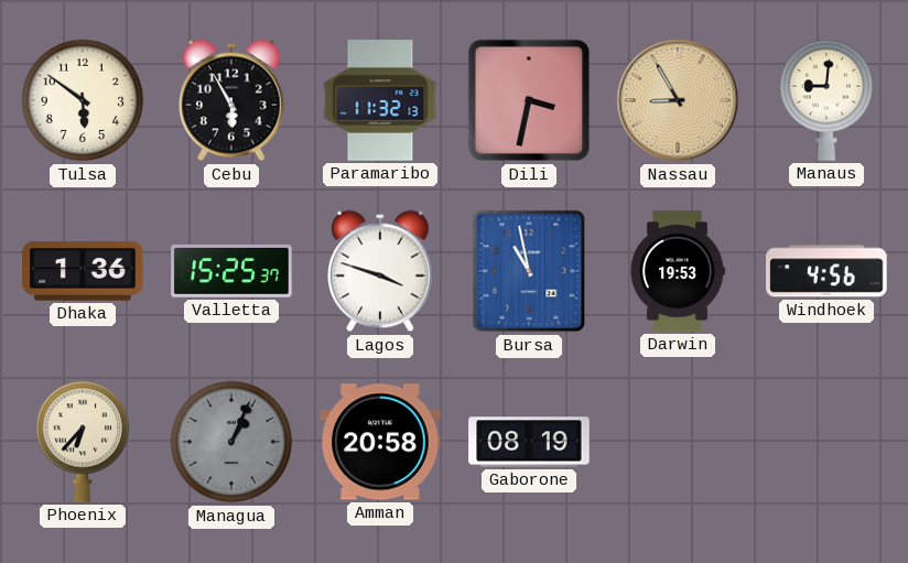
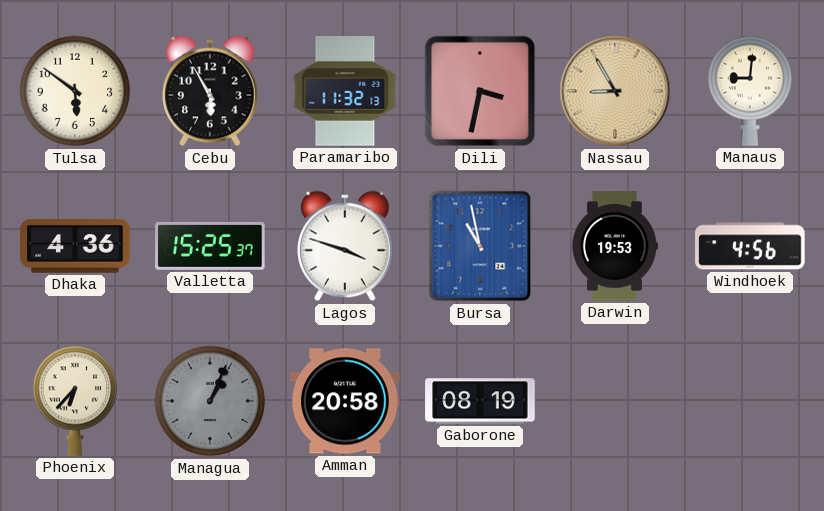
Dhaka: 1:36 -> 4:36 (75, 246)
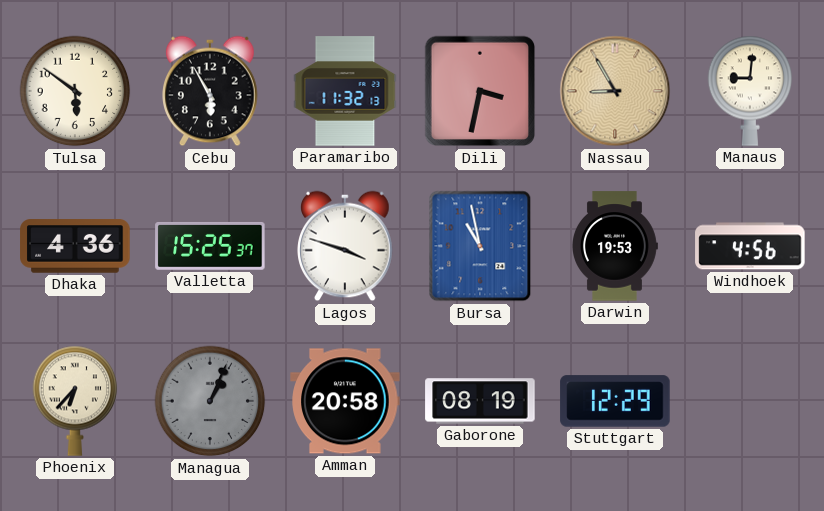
Stuttgart: none -> 12:29 (615, 401)
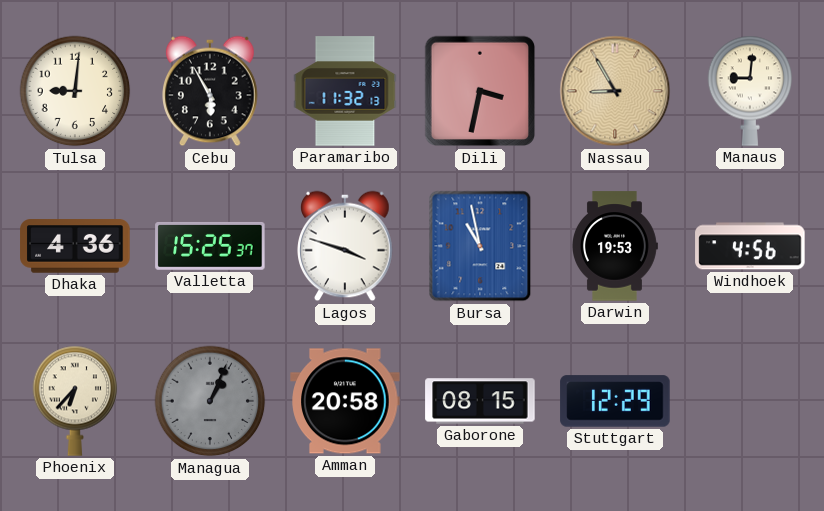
Tulsa: 5:51 -> 9:01 (75, 91)
Gaborone: 08:19 -> 08:15 (480, 401)
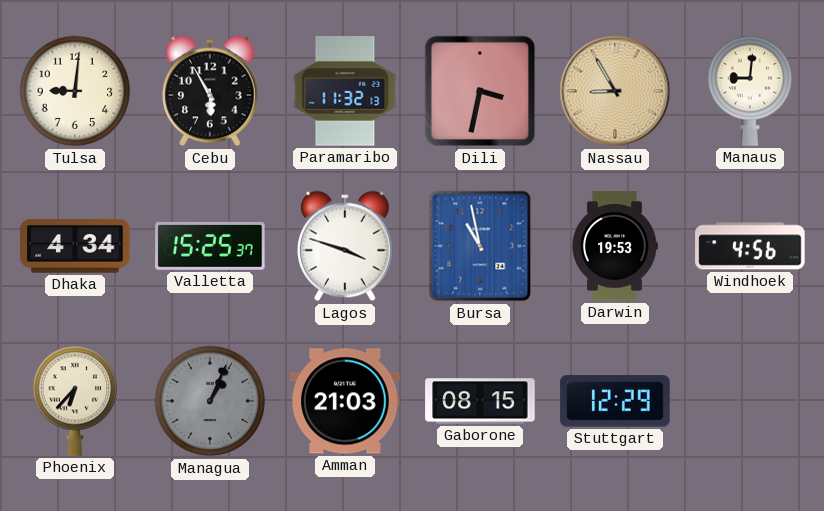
Dhaka: 4:36 -> 4:34 (75, 246)
Amman: 20:58 -> 21:03 (345, 401)
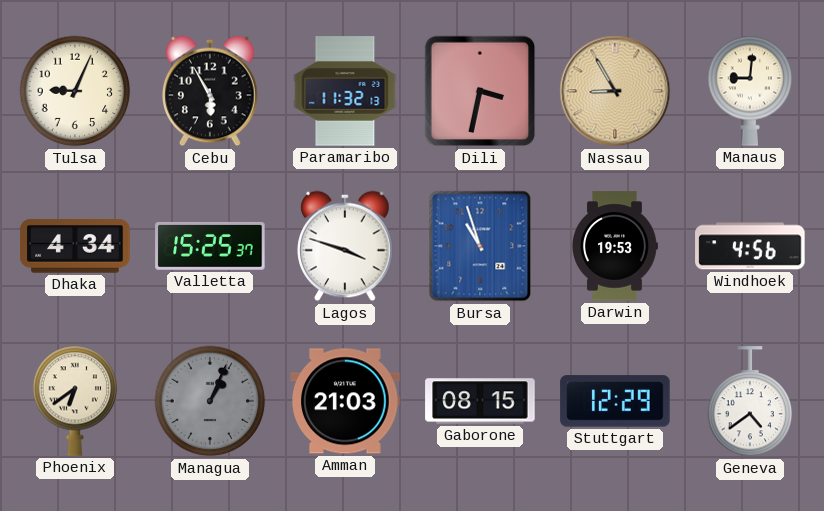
Tulsa: 9:01 -> 9:04 (75, 91)
Bursa: 10:58 -> 10:57 (480, 246)
Phoenix: 6:37 -> 6:39 (75, 401)
Geneva: none -> 4:39 (750, 402)
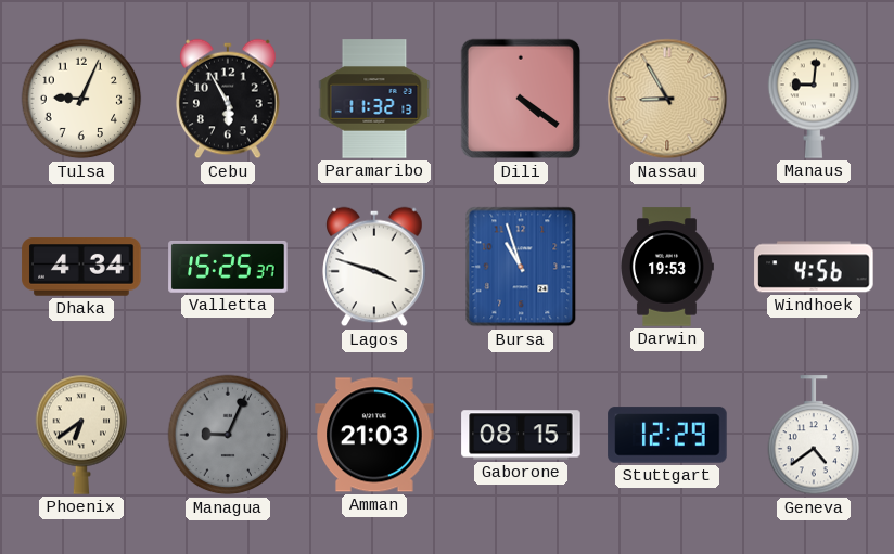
Dili: 3:32 -> 4:21 (521, 99)
Managua: 1:04 -> 9:04 (228, 435)
